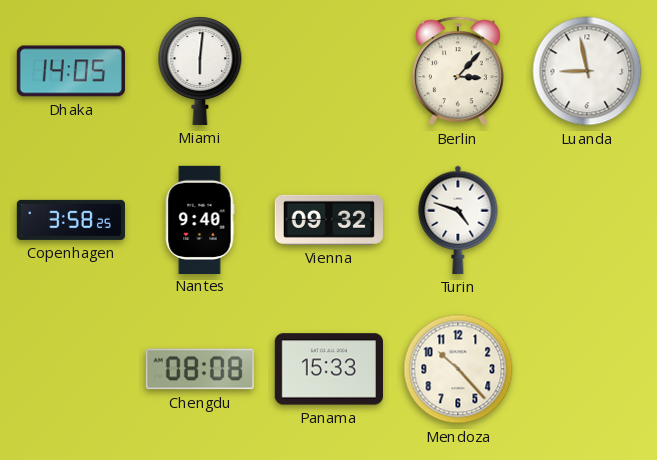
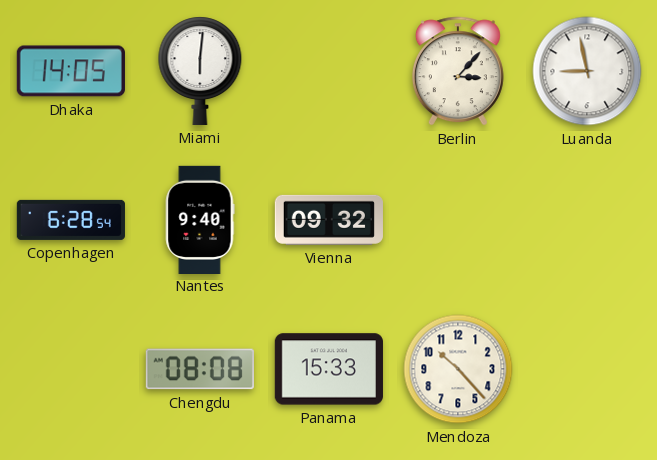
Copenhagen: 3:58 -> 6:28 (71, 220)
Turin: 4:48 -> none (458, 220)
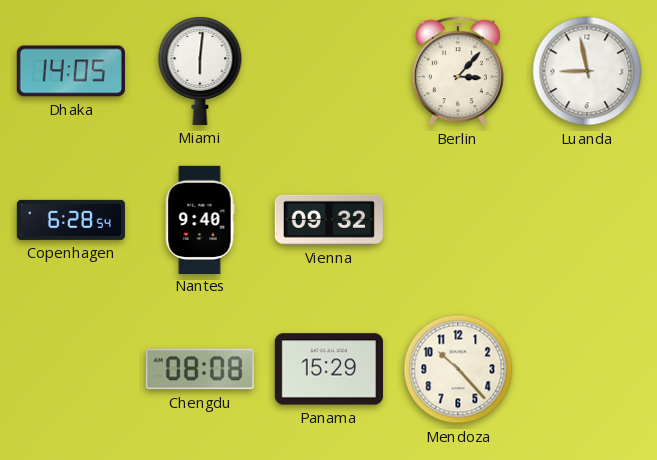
Panama: 15:33 -> 15:29 (329, 369)
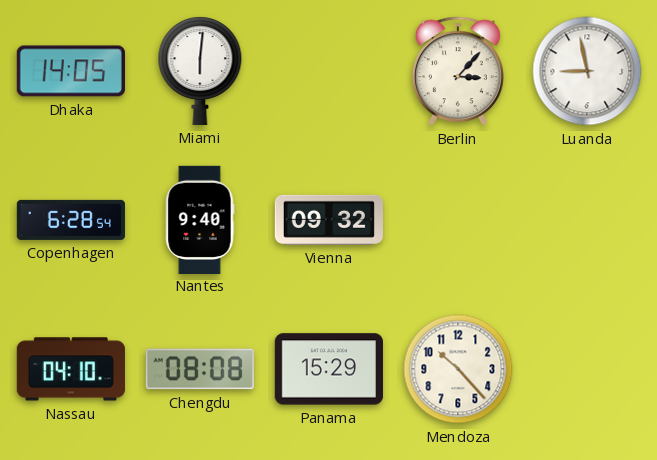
Nassau: none -> 04:10 (71, 369)
